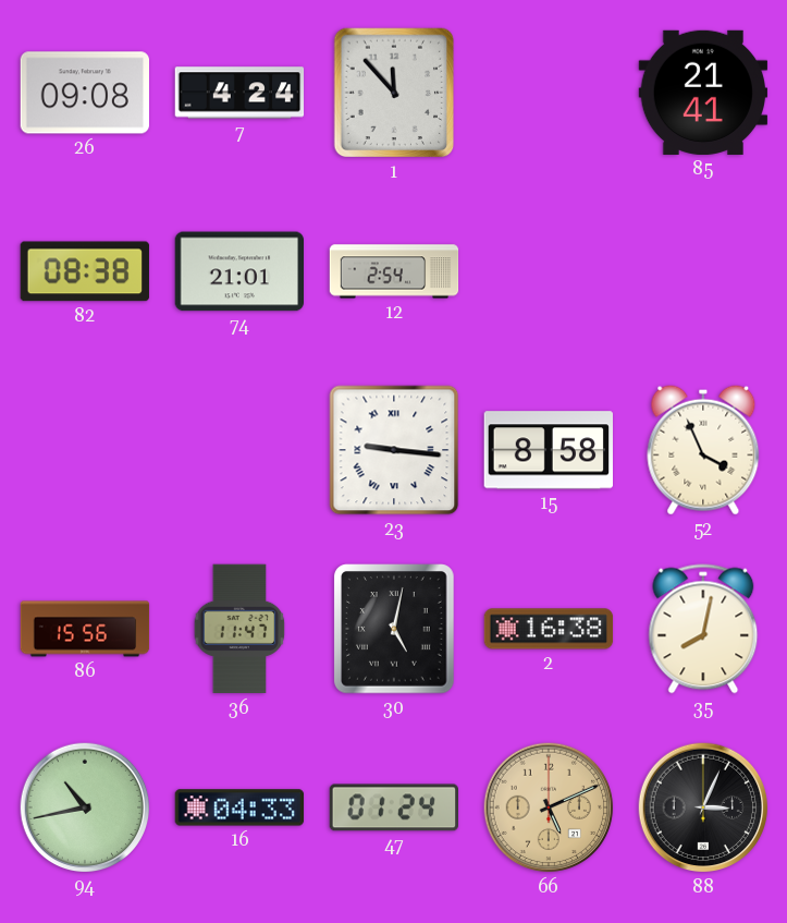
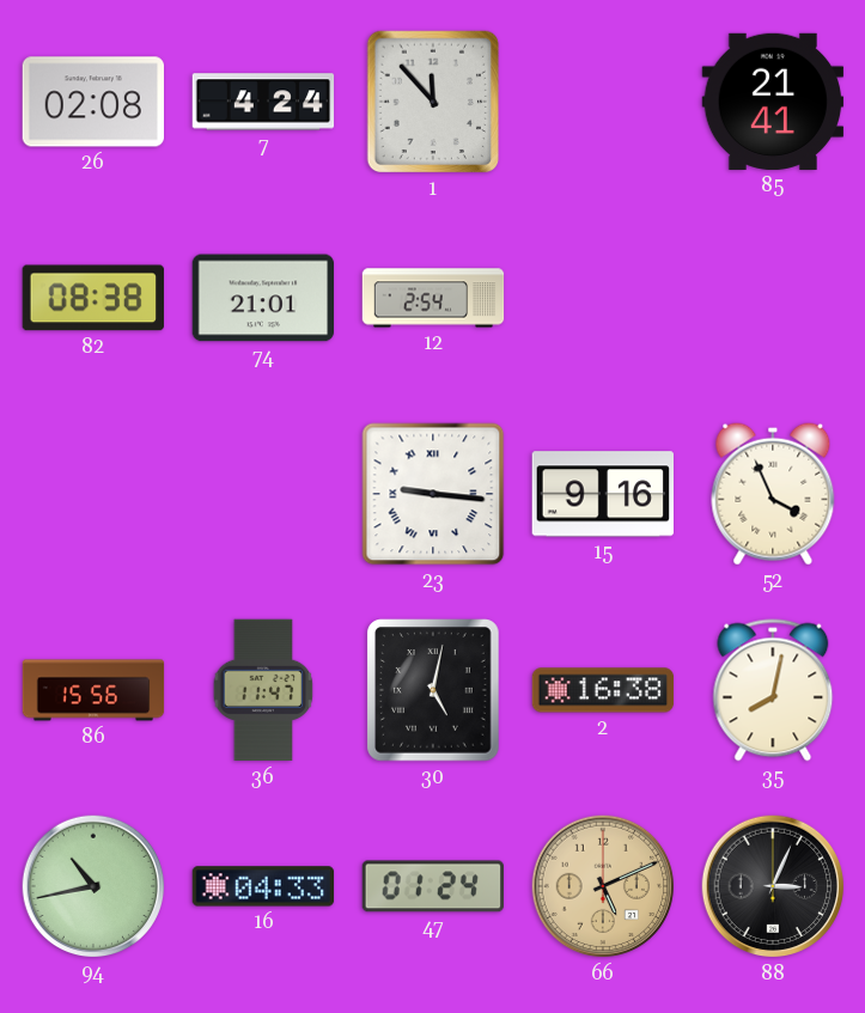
26: 09:08 -> 02:08 (92, 102)
15: 8:58 -> 9:16 (602, 494)
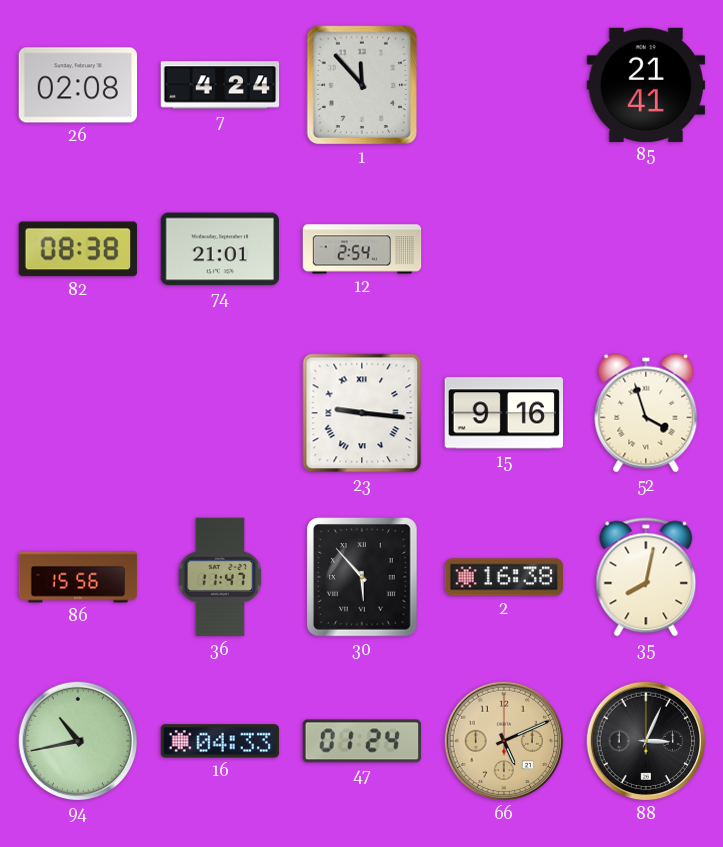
52: 3:56 -> 3:57 (646, 413)
30: 5:02 -> 5:53 (362, 577)
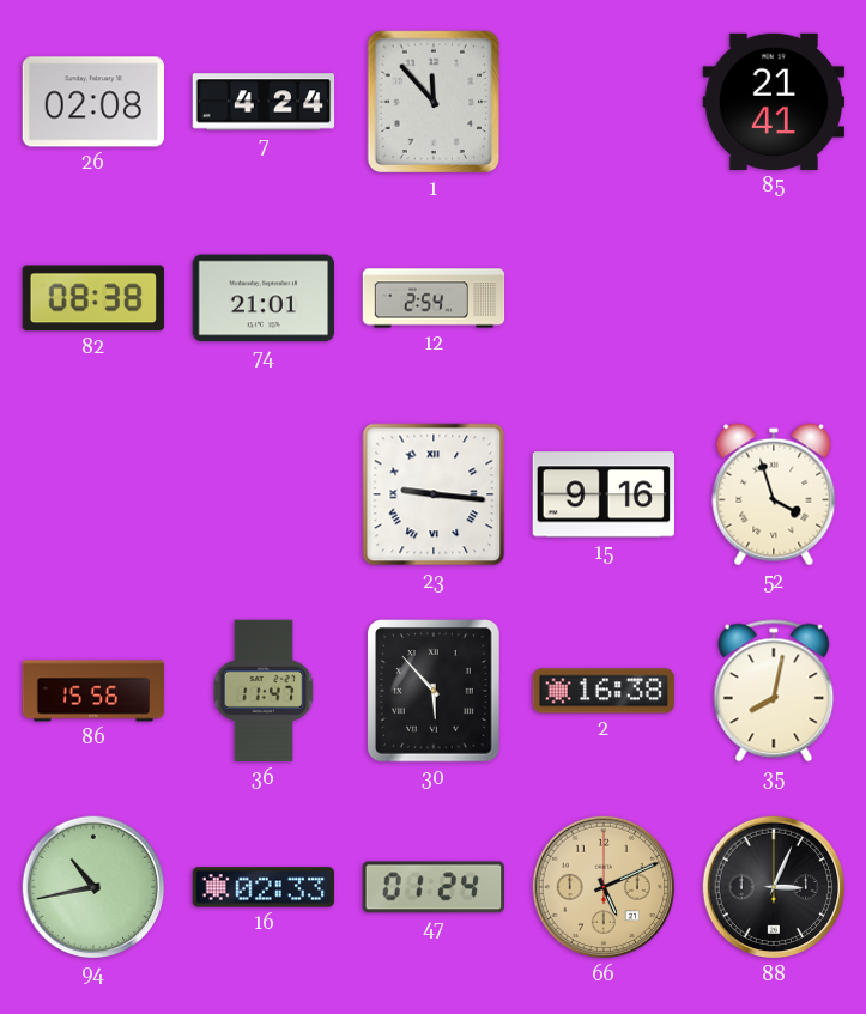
16: 04:33 -> 02:33 (264, 887)
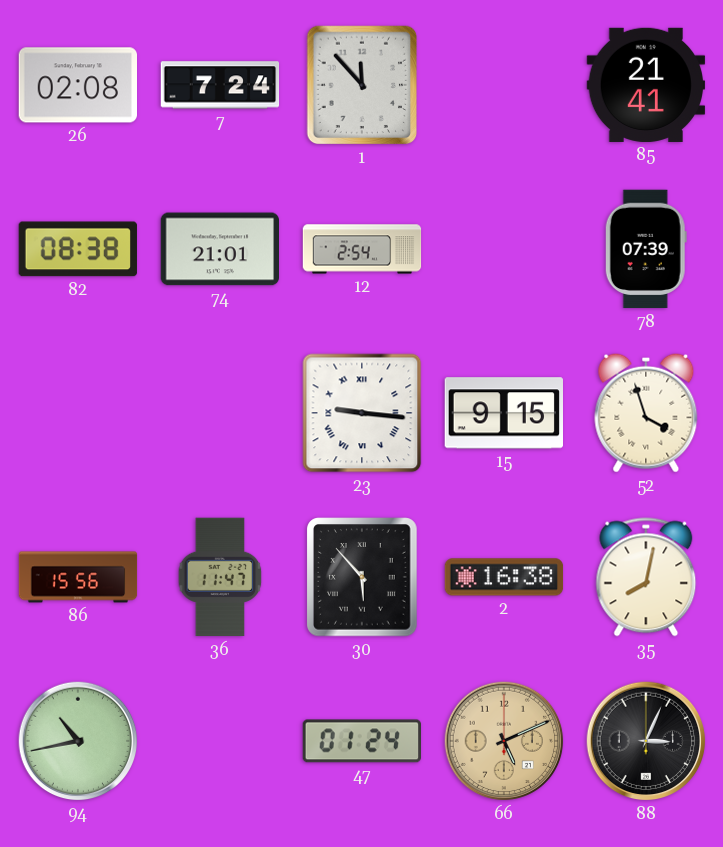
7: 4:24 -> 7:24 (220, 85)
78: none -> 07:39 (646, 249)
15: 9:16 -> 9:15 (503, 413)
16: 02:33 -> none (264, 887)
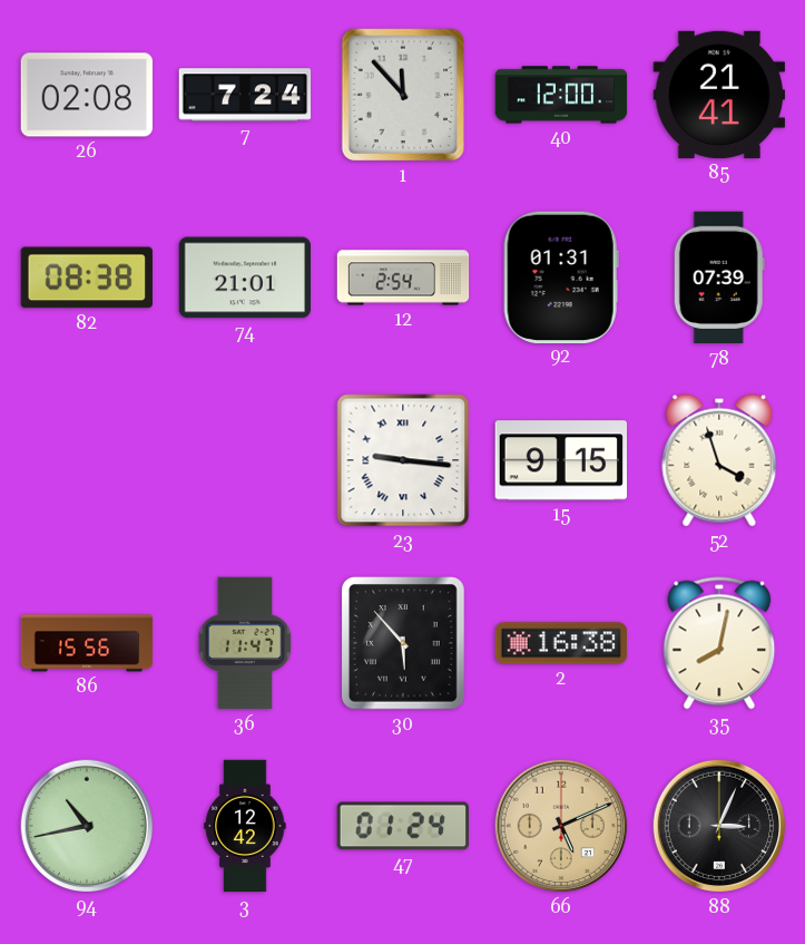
40: none -> 12:00 (561, 95)
92: none -> 01:31 (561, 276)
3: none -> 12:42 (245, 826)
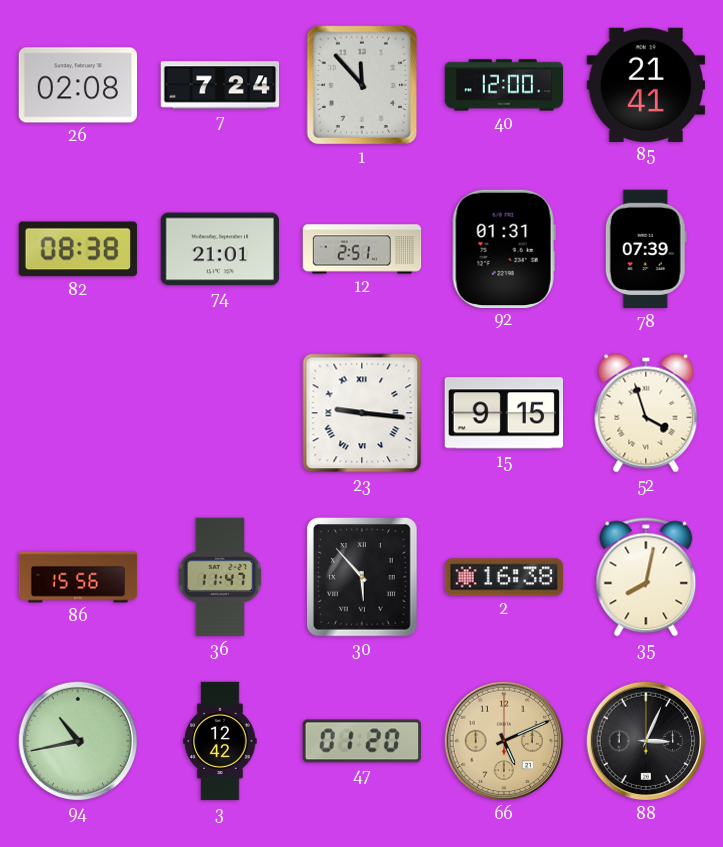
12: 2:54 -> 2:51 (362, 249)
47: 01:24 -> 01:20 (361, 741)
